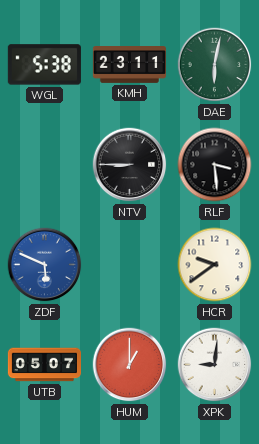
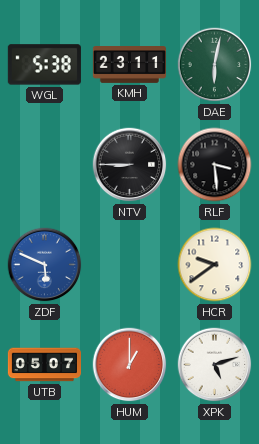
XPK: 9:01 -> 5:12 (215, 365)
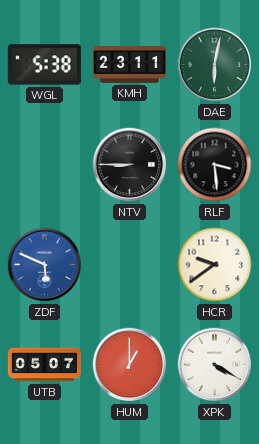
XPK: 5:12 -> 4:20 (215, 365)
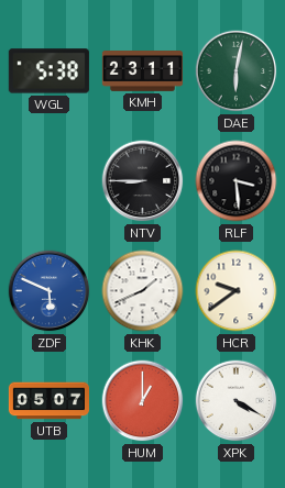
KHK: none -> 1:41 (143, 291)
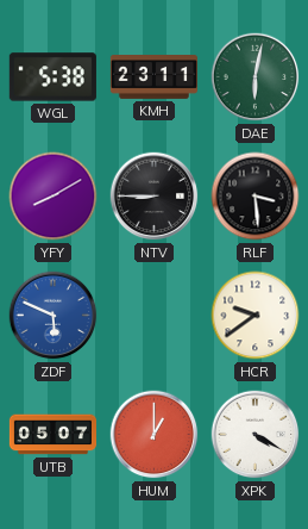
YFY: none -> 8:10 (54, 197)
KHK: 1:41 -> none (143, 291)
